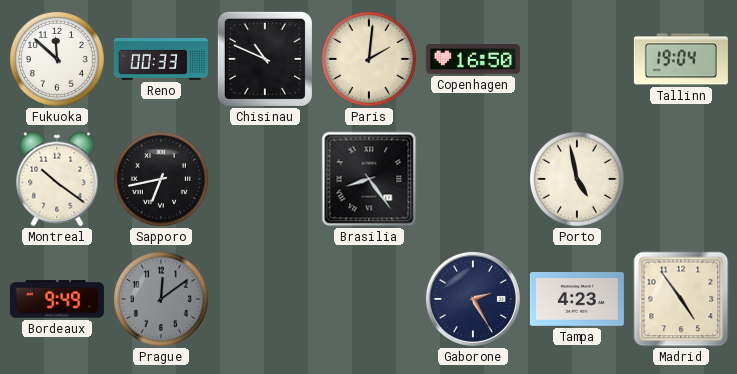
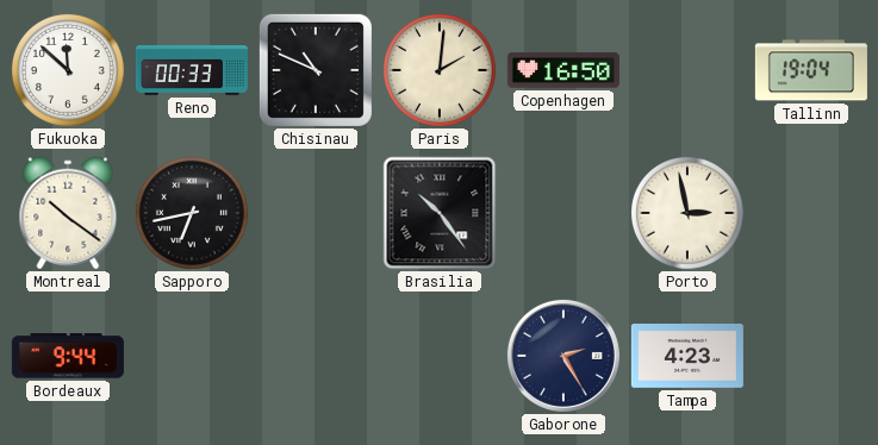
Brasilia: 8:24 -> 10:24 (440, 213)
Porto: 4:58 -> 2:58 (687, 213)
Bordeaux: 9:49 -> 9:44 (68, 356)
Prague: 12:09 -> none (161, 299)
Madrid: 4:54 -> none (681, 299)
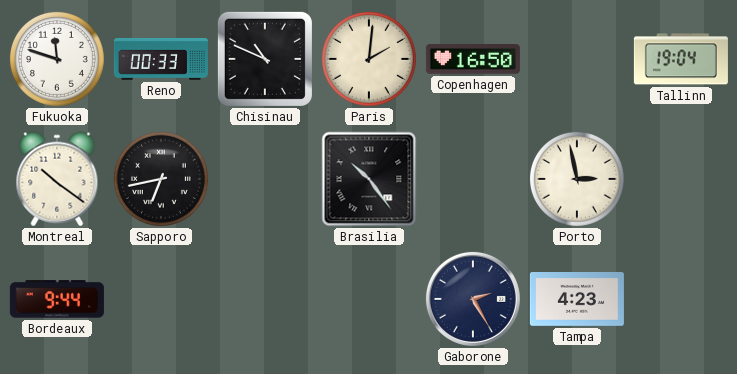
Fukuoka: 11:52 -> 11:48 (57, 59)
